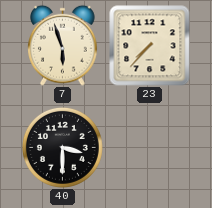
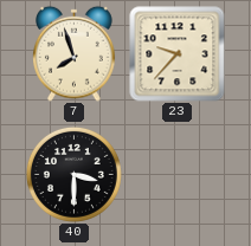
7: 5:57 -> 7:57 (75, 53)
23: 7:37 -> 9:37 (178, 54)
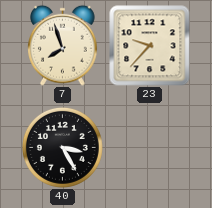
40: 3:30 -> 3:25 (62, 147)
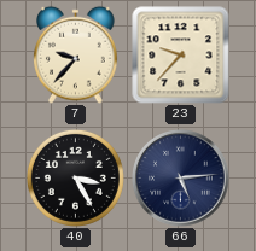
7: 7:57 -> 9:37 (76, 54)
66: none -> 5:14 (181, 179)
